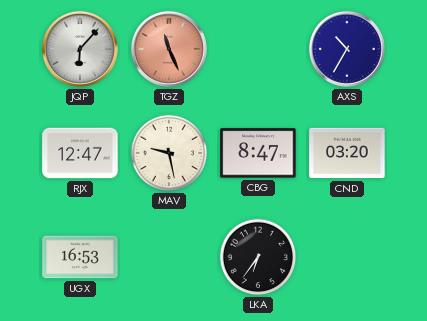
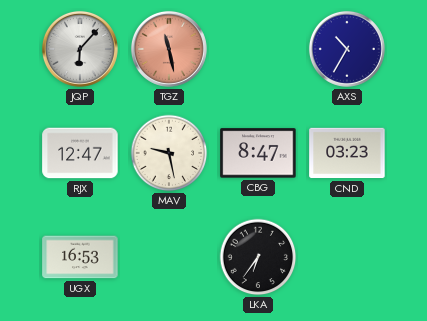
TGZ: 11:26 -> 11:28 (169, 49)
CND: 03:20 -> 03:23 (347, 153)
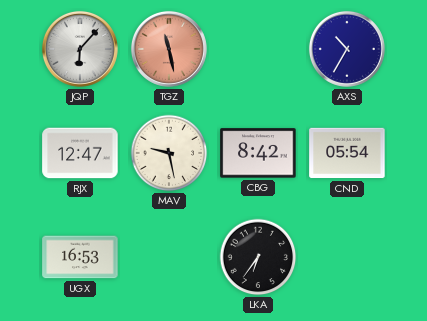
CBG: 8:47 -> 8:42 (258, 153)
CND: 03:23 -> 05:54 (347, 153)
